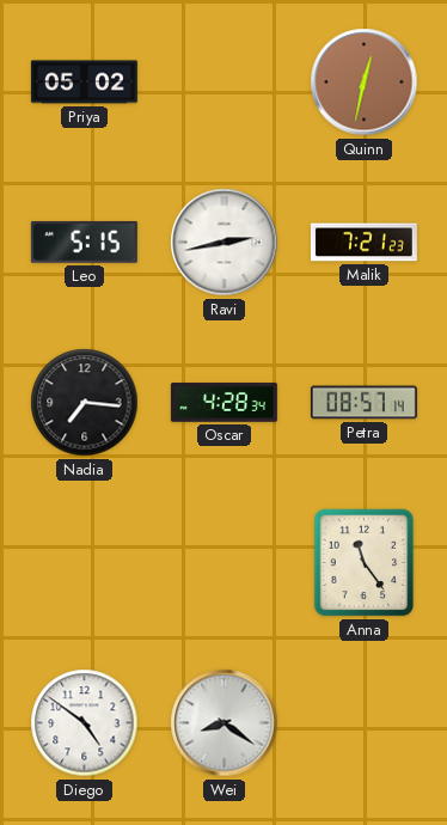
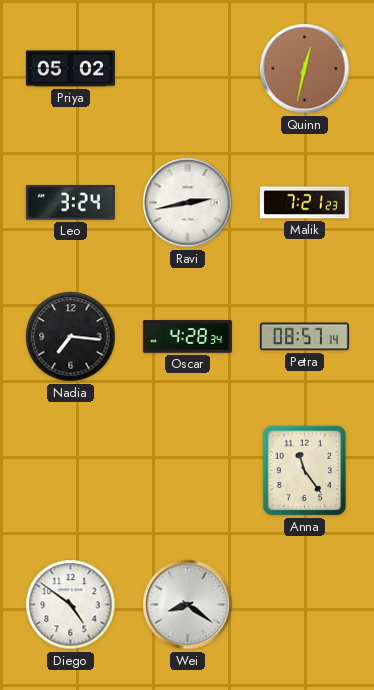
Leo: 5:15 -> 3:24 (70, 202)
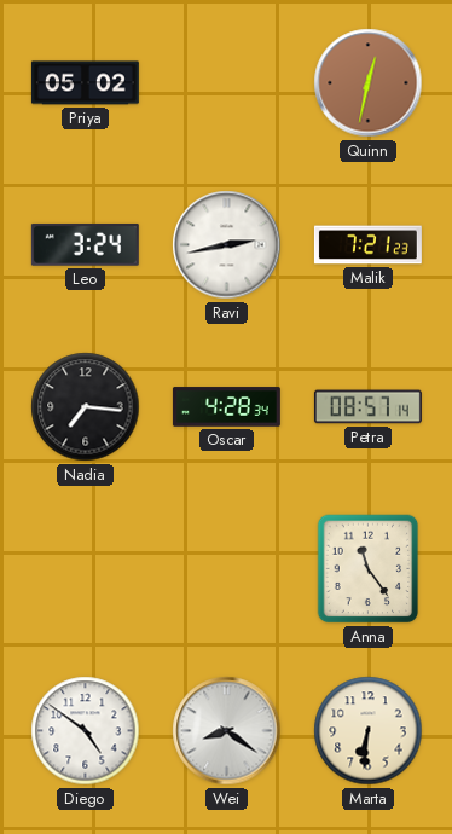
Marta: none -> 6:31 (369, 731)
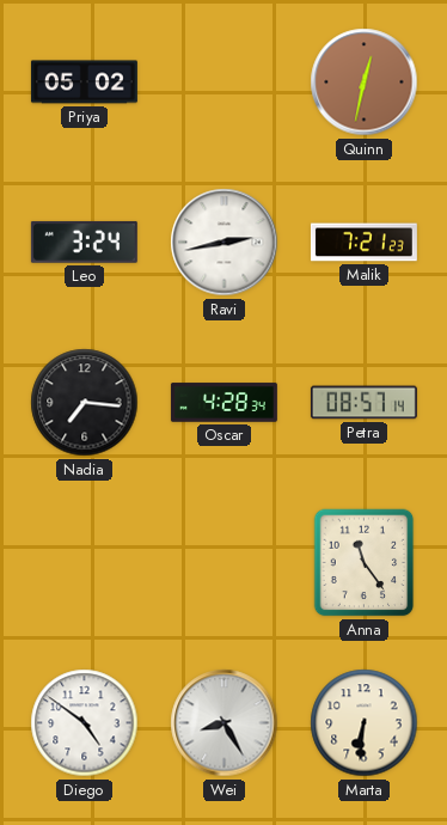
Wei: 8:21 -> 8:25 (225, 723)
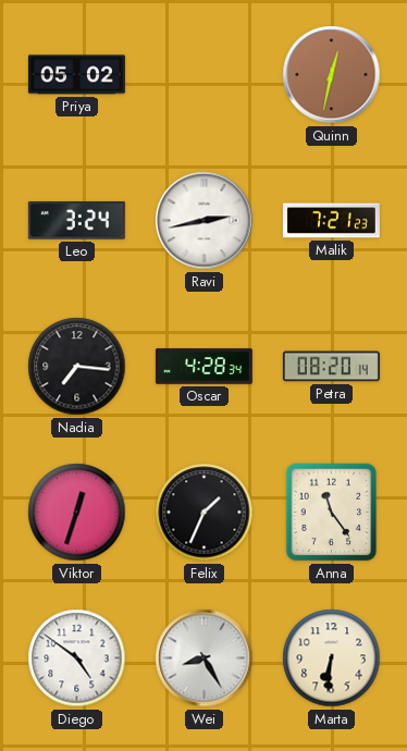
Petra: 08:57 -> 08:20 (331, 367)
Viktor: none -> 12:33 (77, 513)
Felix: none -> 1:34 (205, 513)
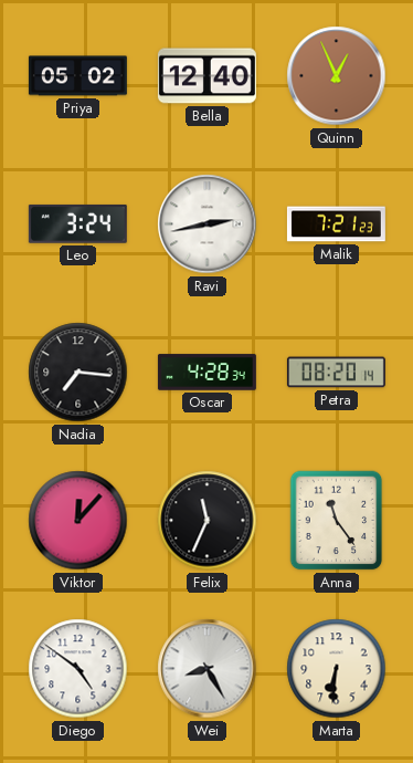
Bella: none -> 12:40 (206, 76)
Quinn: 12:32 -> 12:56 (337, 76)
Viktor: 12:33 -> 12:07 (78, 521)
Felix: 1:34 -> 11:34 (208, 521)
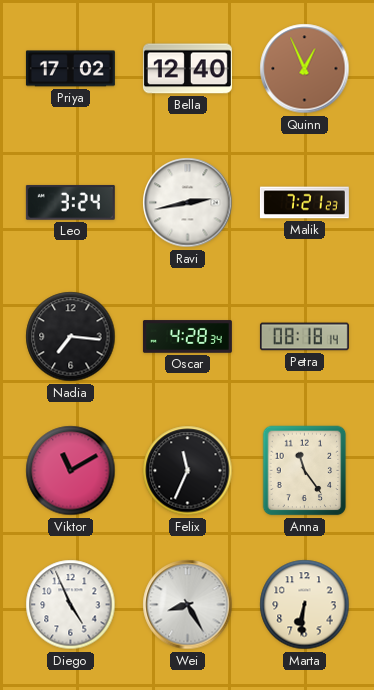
Priya: 05:02 -> 17:02 (70, 69)
Petra: 08:20 -> 08:18 (304, 337)
Viktor: 12:07 -> 11:10 (71, 471)
Diego: 4:51 -> 4:56 (71, 605)
